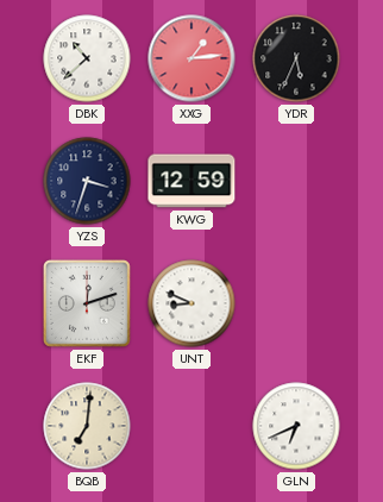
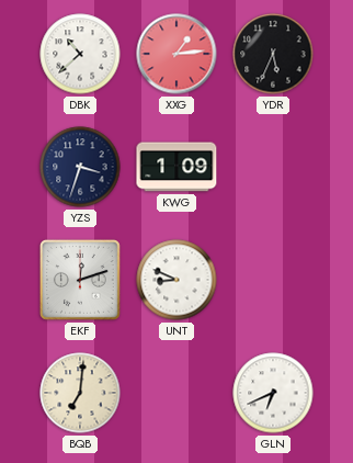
KWG: 12:59 -> 1:09 (176, 167)
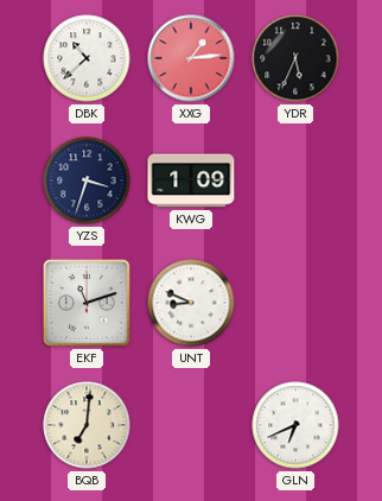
EKF: 12:12 -> 11:12 (87, 303)
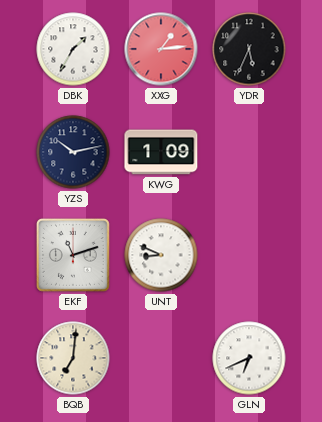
DBK: 10:38 -> 1:35 (73, 49)
YZS: 3:33 -> 10:13 (73, 152)
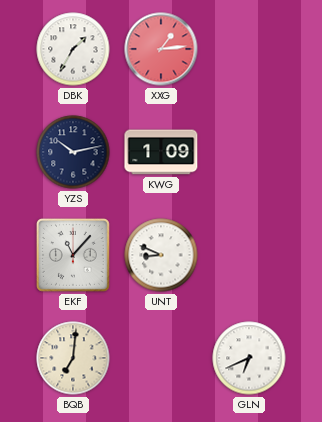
YDR: 5:34 -> none (249, 49)
EKF: 11:12 -> 11:07 (73, 255)
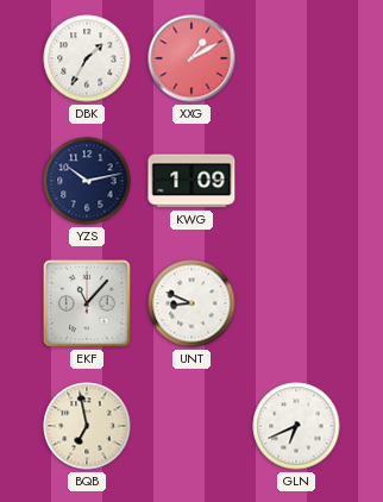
XXG: 1:14 -> 1:10 (191, 58)
BQB: 7:01 -> 6:58 (87, 426)
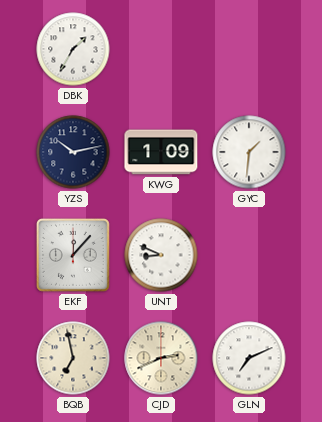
XXG: 1:10 -> none (191, 58)
GYC: none -> 1:31 (249, 152)
EKF: 11:07 -> 12:07 (73, 255)
CJD: none -> 2:41 (161, 358)
GLN: 6:41 -> 7:11 (249, 358)
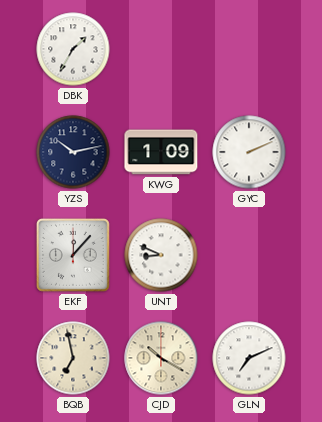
GYC: 1:31 -> 2:11 (249, 152)
CJD: 2:41 -> 10:20 (161, 358)
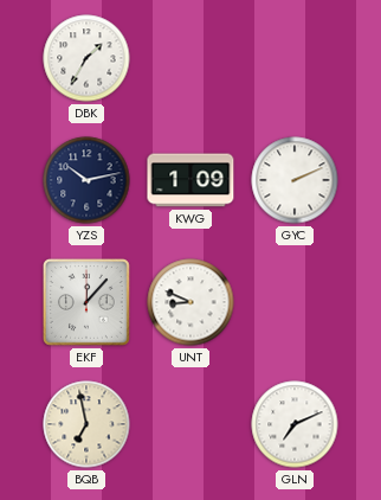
CJD: 10:20 -> none (161, 358)
